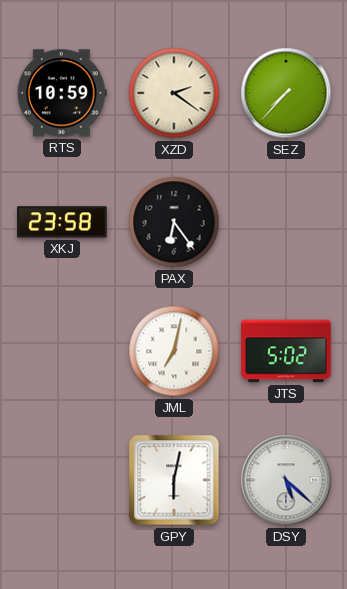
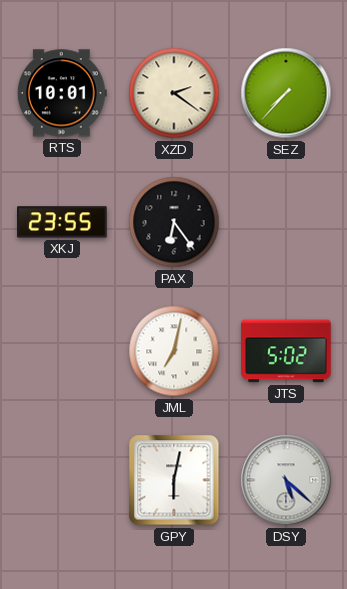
RTS: 10:59 -> 10:01 (62, 93)
XKJ: 23:58 -> 23:55 (62, 222)
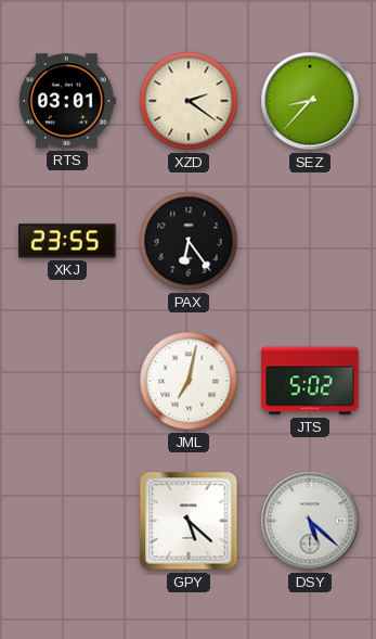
RTS: 10:01 -> 03:01 (67, 101)
SEZ: 7:37 -> 8:37 (310, 101)
GPY: 6:02 -> 5:22 (189, 521)
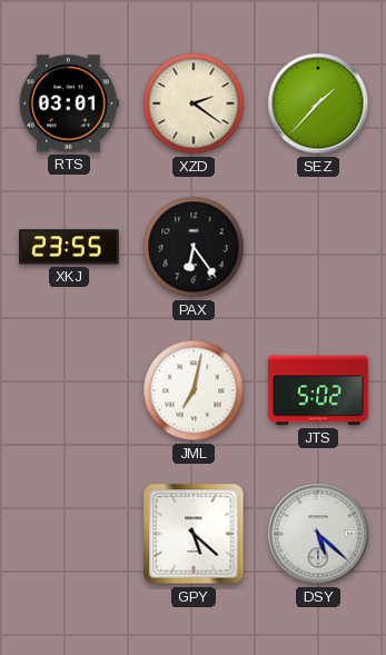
SEZ: 8:37 -> 1:37 (318, 103)
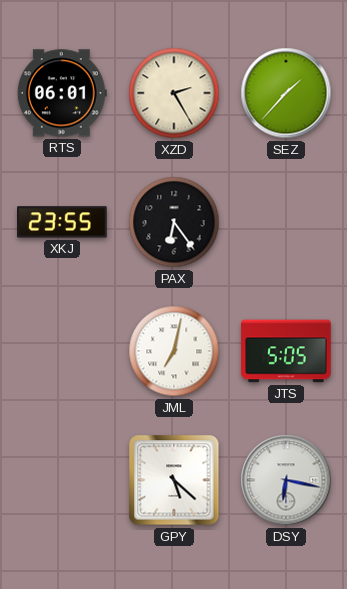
RTS: 03:01 -> 06:01 (62, 93)
XZD: 2:21 -> 2:25 (174, 93)
JTS: 5:02 -> 5:05 (286, 351)
DSY: 5:22 -> 6:17 (286, 480)
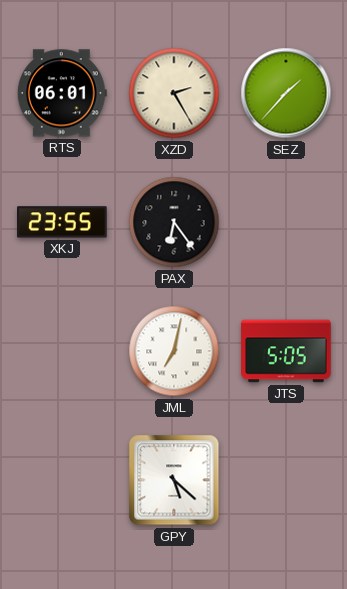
DSY: 6:17 -> none (286, 480)
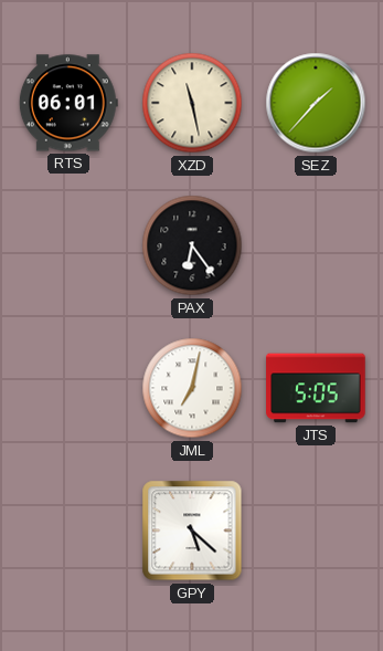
XZD: 2:25 -> 11:28 (192, 103)
XKJ: 23:55 -> none (62, 222)
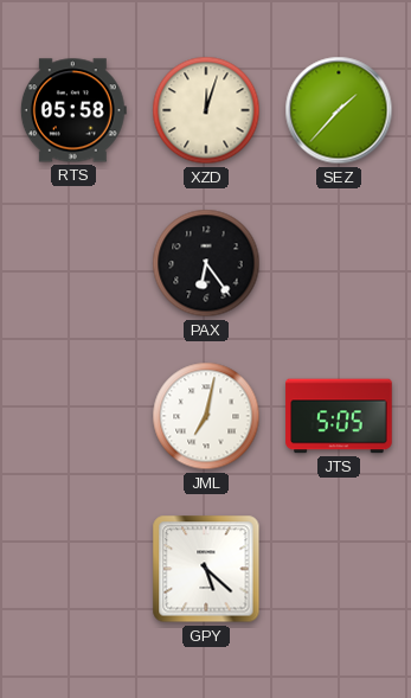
RTS: 06:01 -> 05:58 (73, 110)
XZD: 11:28 -> 12:03 (206, 110)
